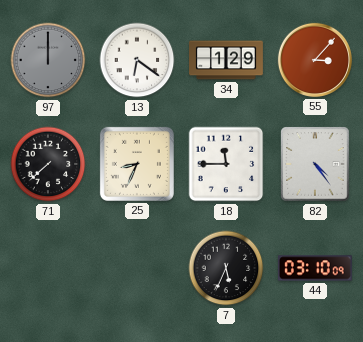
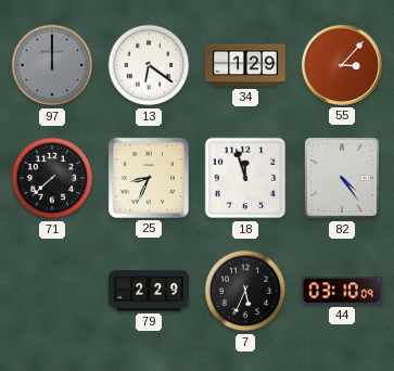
18: 11:45 -> 11:57 (245, 178)
79: none -> 2:29 (150, 291)
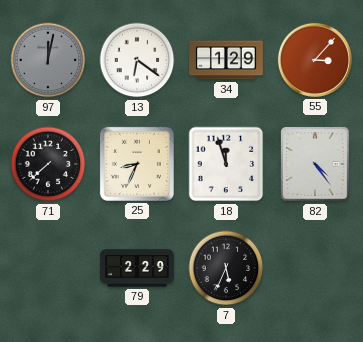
97: 12:00 -> 12:02 (48, 60)
44: 03:10 -> none (342, 291)
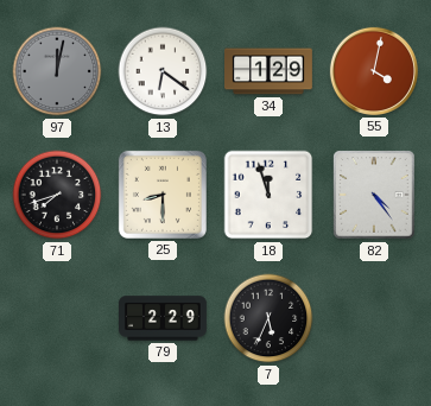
55: 3:07 -> 4:02 (374, 71)
71: 7:38 -> 7:42 (57, 195)
25: 8:34 -> 8:30 (163, 195)
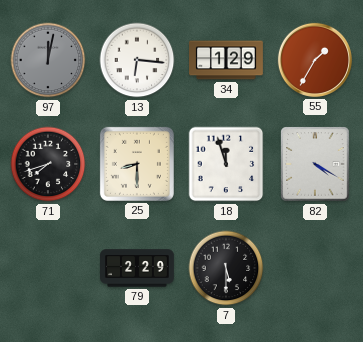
13: 6:21 -> 6:16 (137, 60)
55: 4:02 -> 1:35 (315, 60)
82: 4:24 -> 4:20 (315, 164)
7: 5:34 -> 5:30 (226, 268)
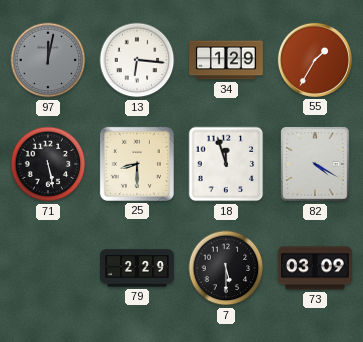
71: 7:42 -> 5:28 (48, 164)
73: none -> 03:09 (315, 268)
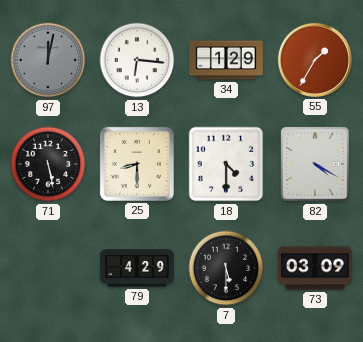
18: 11:57 -> 4:30 (226, 164)
79: 2:29 -> 4:29 (138, 268)
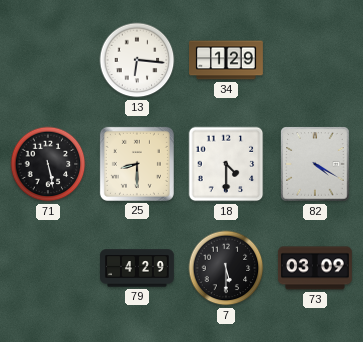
97: 12:02 -> none (48, 60)
55: 1:35 -> none (315, 60)
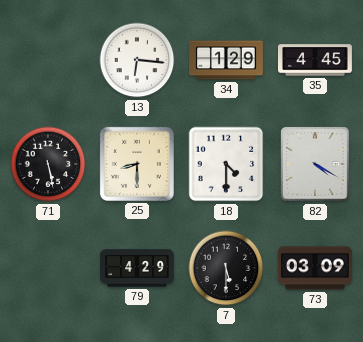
35: none -> 4:45 (316, 60)
